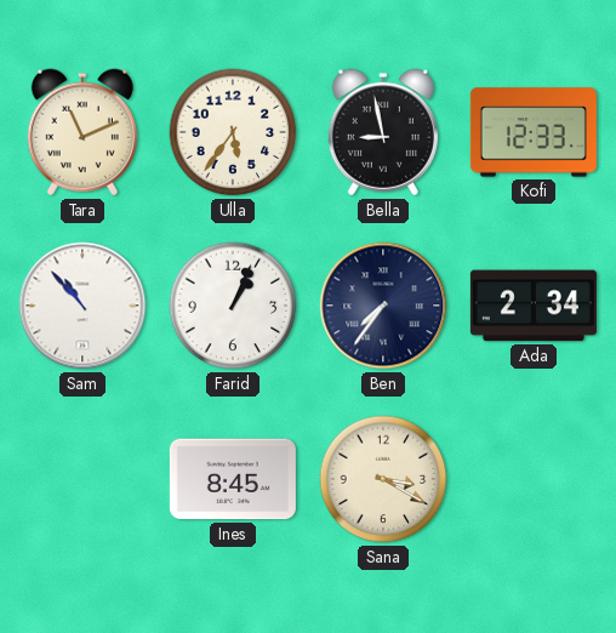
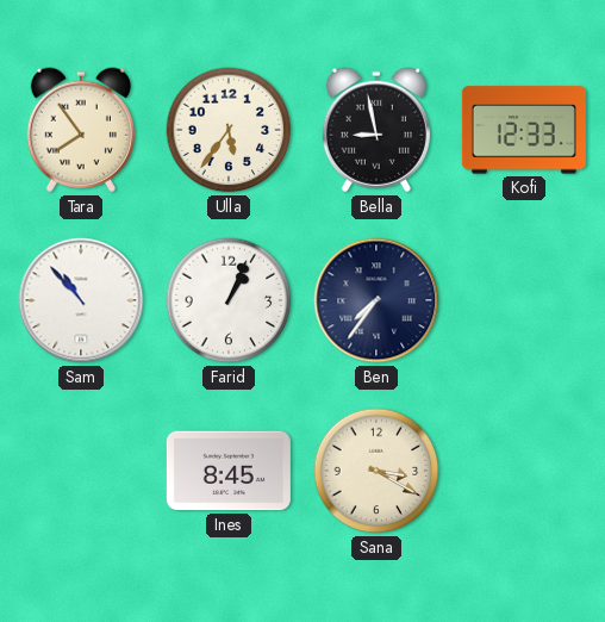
Tara: 11:11 -> 7:54 (81, 130)
Ada: 2:34 -> none (534, 306)
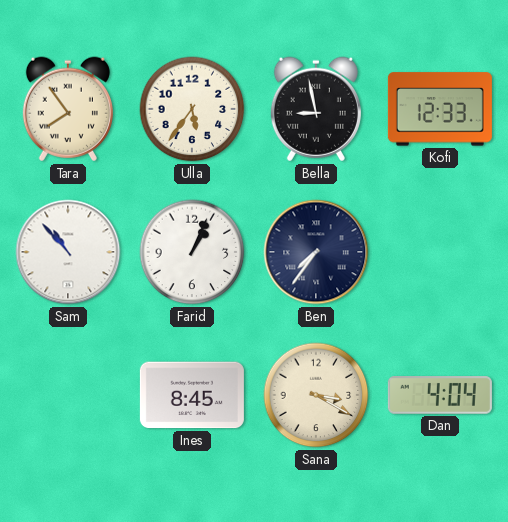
Dan: none -> 4:04 (440, 395)
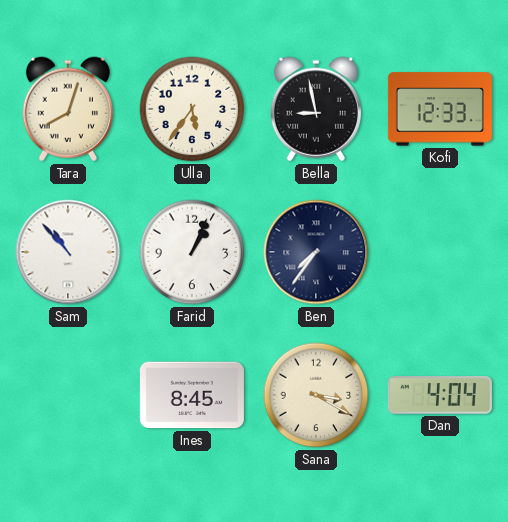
Tara: 7:54 -> 8:03 (68, 109)
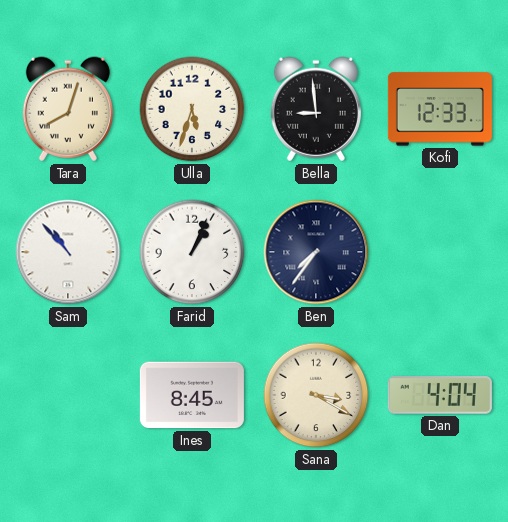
Ulla: 5:36 -> 5:33 (192, 109)
Bella: 8:58 -> 8:59 (316, 109)
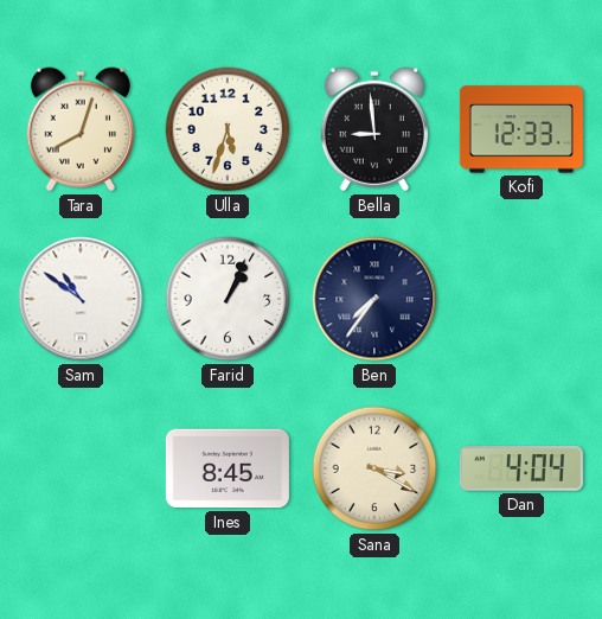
Sam: 10:53 -> 10:51 (81, 299)
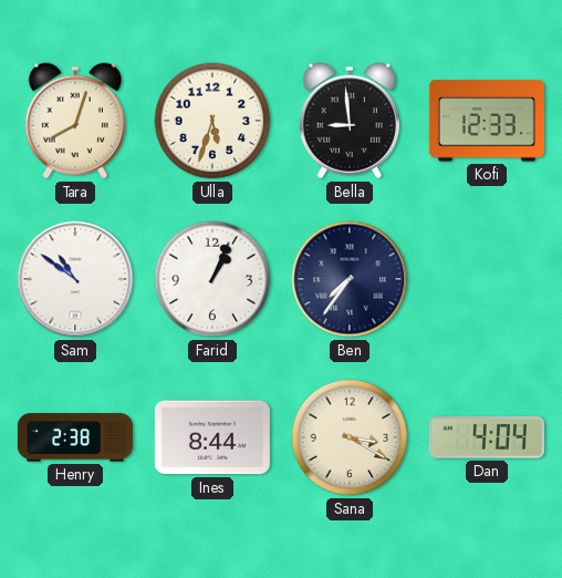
Henry: none -> 2:38 (75, 437)
Ines: 8:45 -> 8:44 (212, 437)
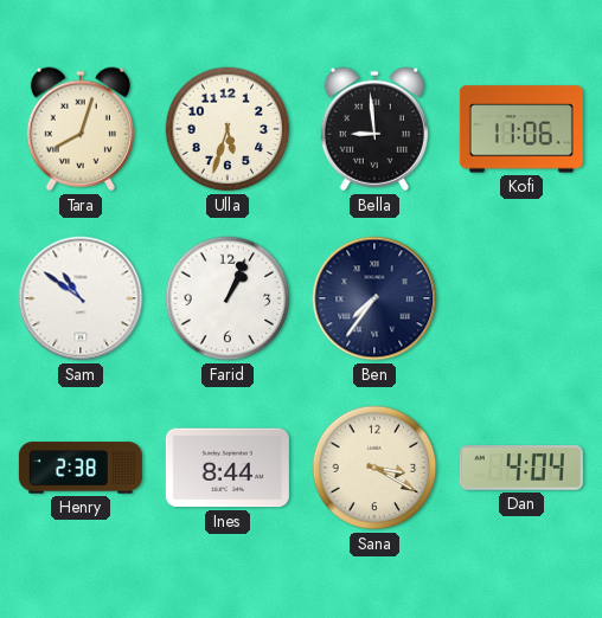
Kofi: 12:33 -> 11:06 (521, 129)
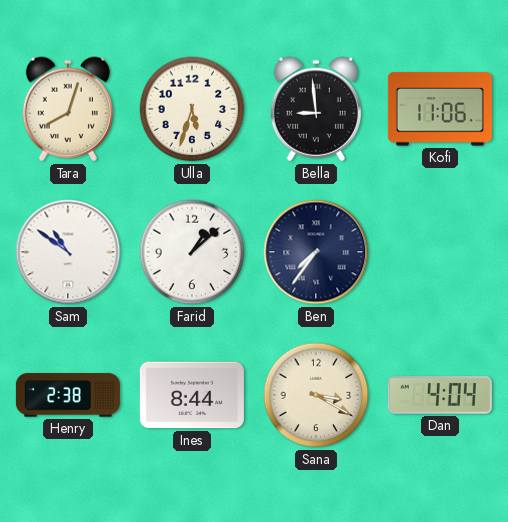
Farid: 1:04 -> 1:08 (192, 252)
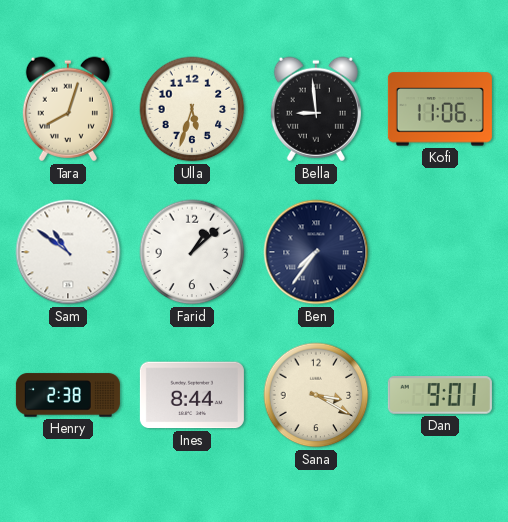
Dan: 4:04 -> 9:01 (440, 395)
